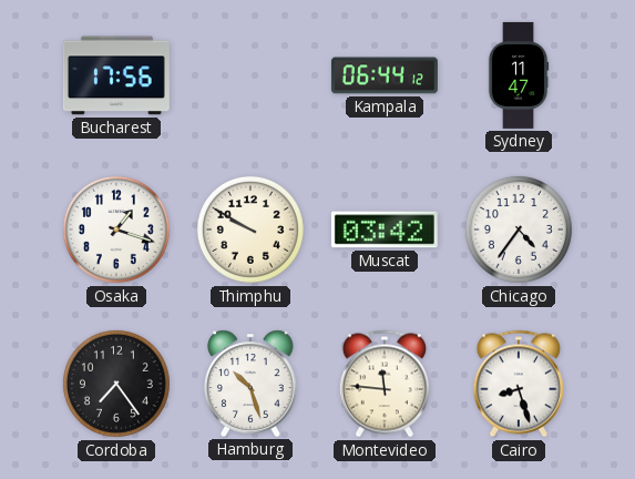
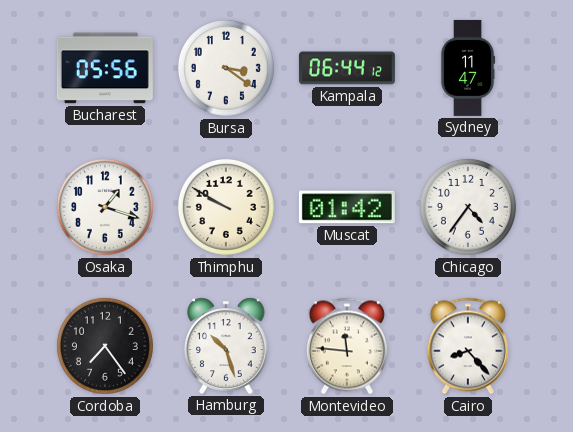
Bucharest: 17:56 -> 05:56 (105, 68)
Bursa: none -> 3:21 (226, 68)
Muscat: 03:42 -> 01:42 (347, 207)
Cairo: 8:27 -> 8:23 (468, 346)
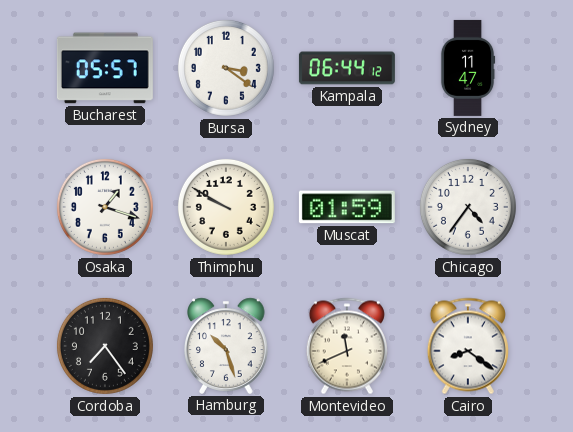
Bucharest: 05:56 -> 05:57 (105, 68)
Muscat: 01:42 -> 01:59 (347, 207)
Montevideo: 11:46 -> 11:41 (347, 346)
Cairo: 8:23 -> 8:21 (468, 346)
